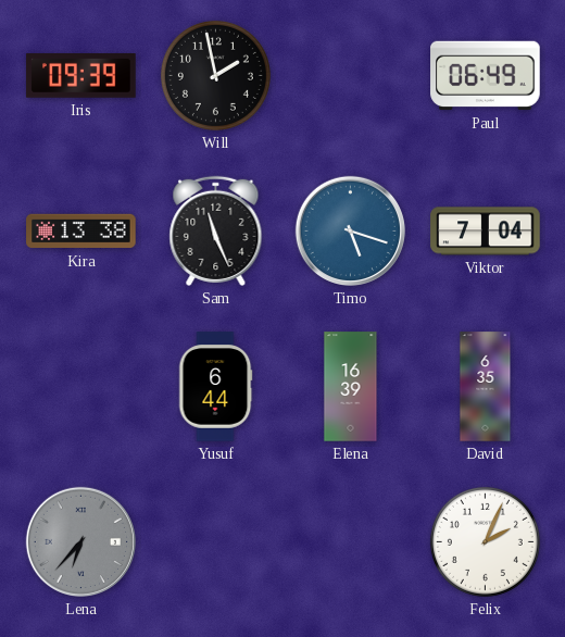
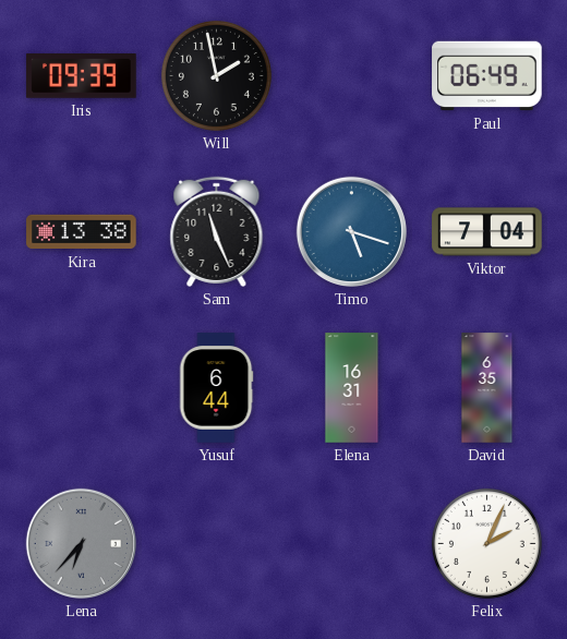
Elena: 16:39 -> 16:31 (352, 388)
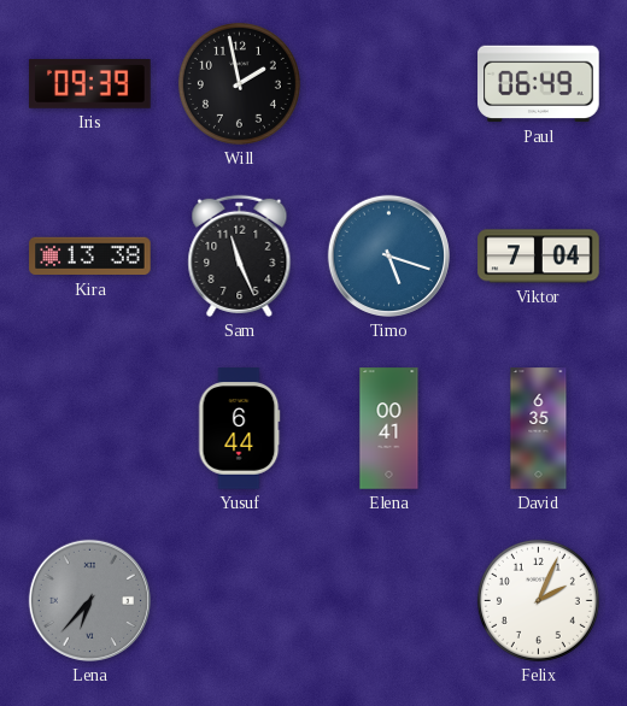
Elena: 16:31 -> 00:41 (389, 429)
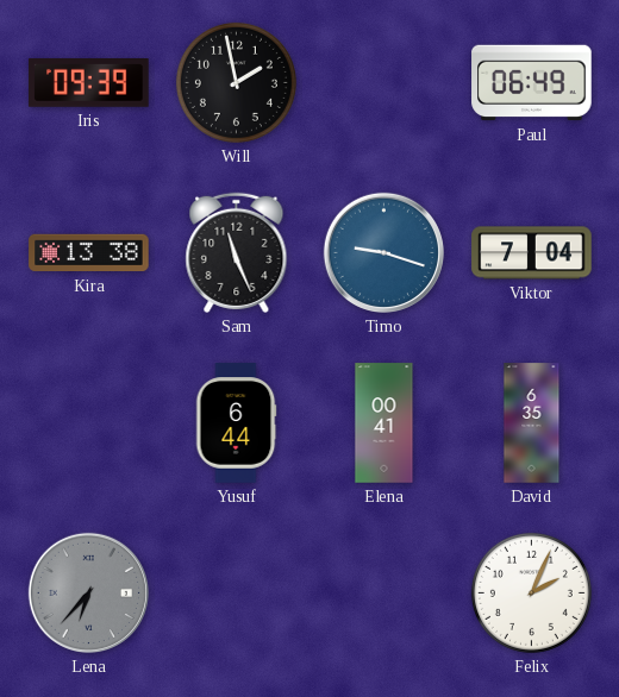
Timo: 5:18 -> 9:18 (383, 252)
